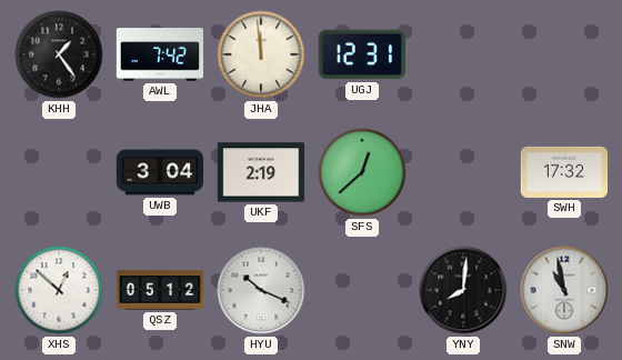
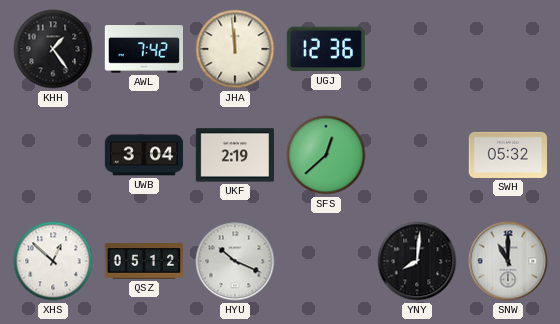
UGJ: 12:31 -> 12:36 (326, 49)
SWH: 17:32 -> 05:32 (507, 155)
SNW: 10:58 -> 11:00 (508, 261)
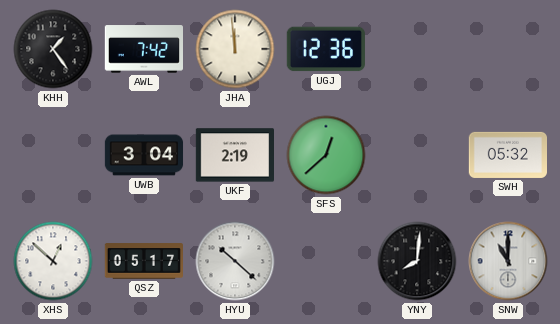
QSZ: 05:12 -> 05:17 (143, 261)
HYU: 10:19 -> 10:22 (235, 261)
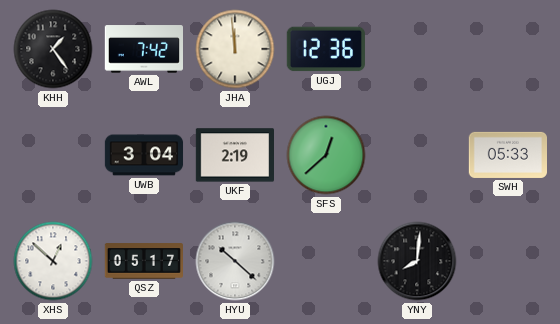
SWH: 05:32 -> 05:33 (507, 155)
SNW: 11:00 -> none (508, 261)
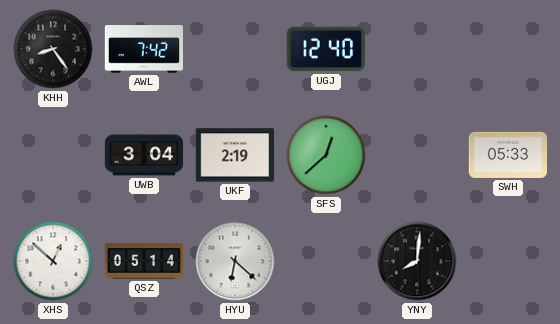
KHH: 1:24 -> 8:24 (53, 49)
JHA: 11:59 -> none (235, 49)
UGJ: 12:36 -> 12:40 (326, 49)
QSZ: 05:17 -> 05:14 (143, 261)
HYU: 10:22 -> 6:22 (235, 261)
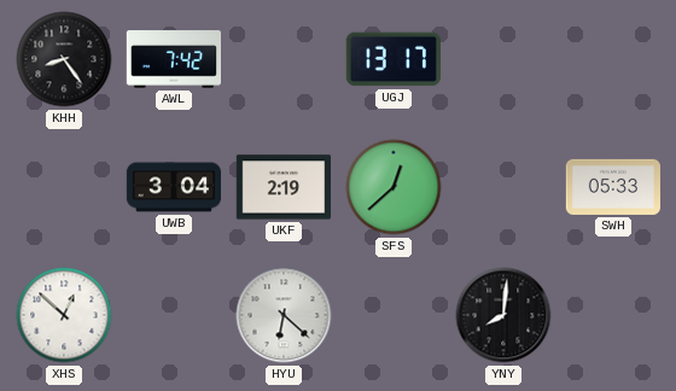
UGJ: 12:40 -> 13:17 (394, 59)
QSZ: 05:14 -> none (143, 261)
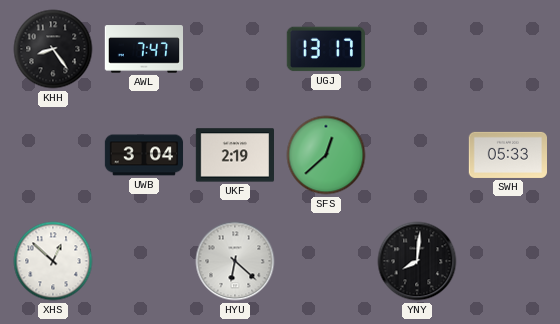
AWL: 7:42 -> 7:47 (143, 49)
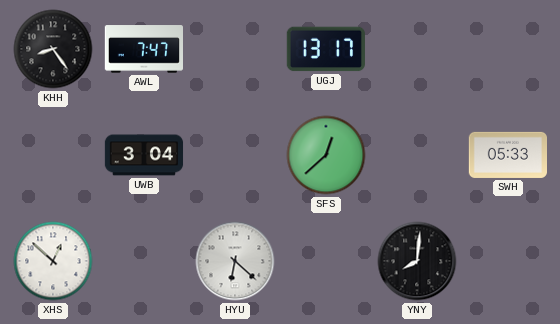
UKF: 2:19 -> none (234, 155)
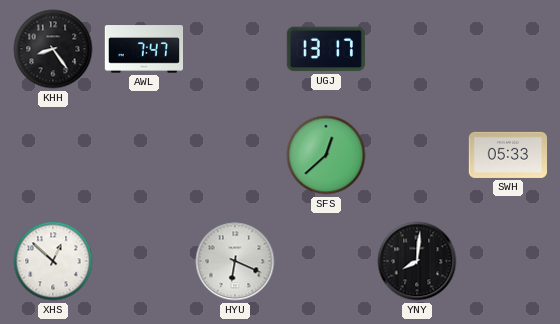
UWB: 3:04 -> none (144, 155)
HYU: 6:22 -> 6:19 (235, 261)
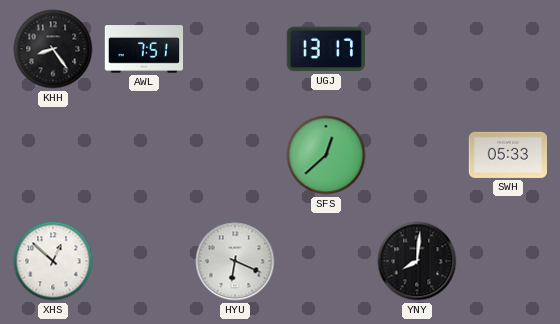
AWL: 7:47 -> 7:51 (143, 49)
